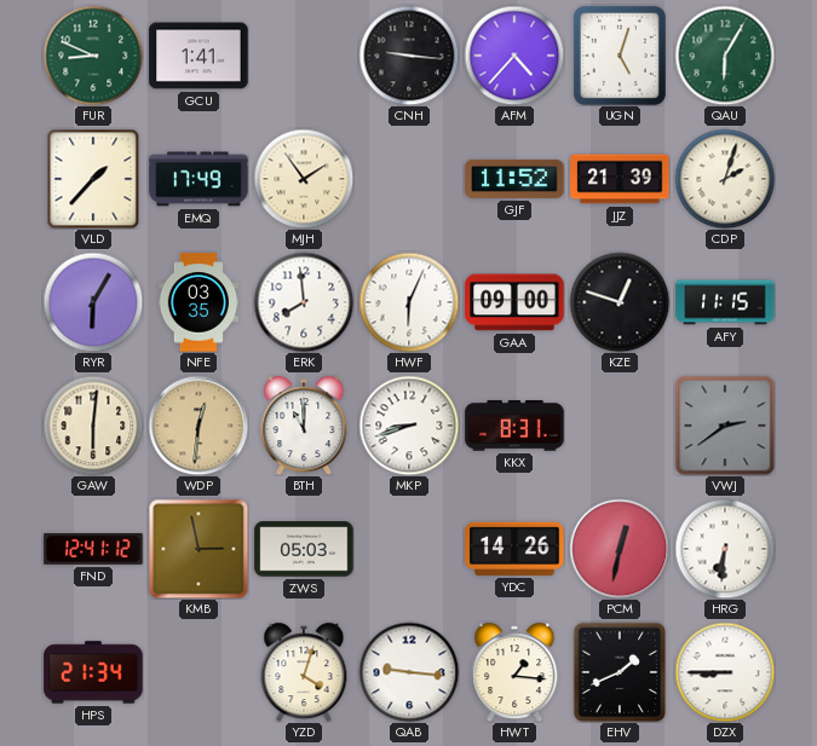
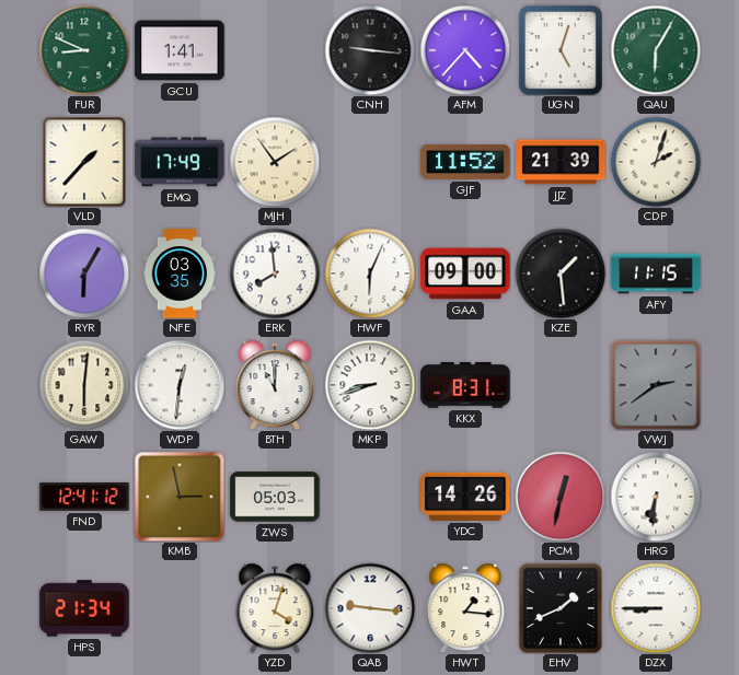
KZE: 12:48 -> 1:29 (561, 274)
WDP dial: champagne -> white (180, 385)
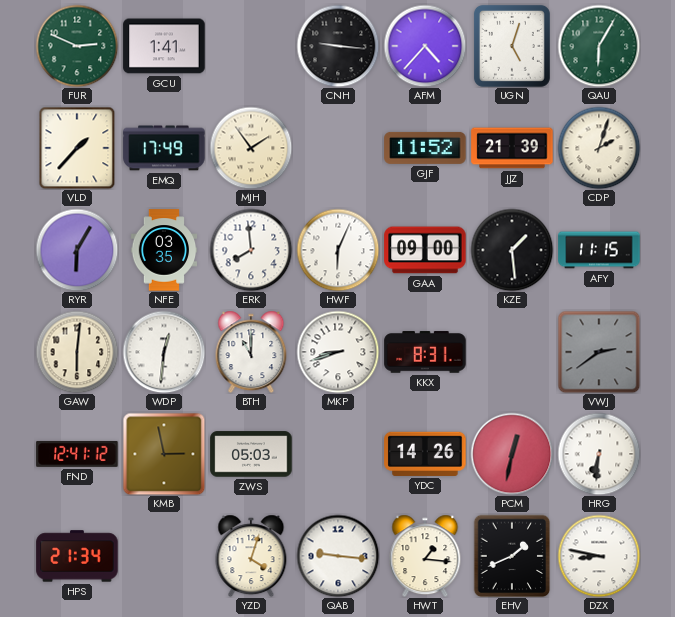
FUR: 8:49 -> 2:49 (77, 46)
DZX: 8:45 -> 8:47 (599, 556)
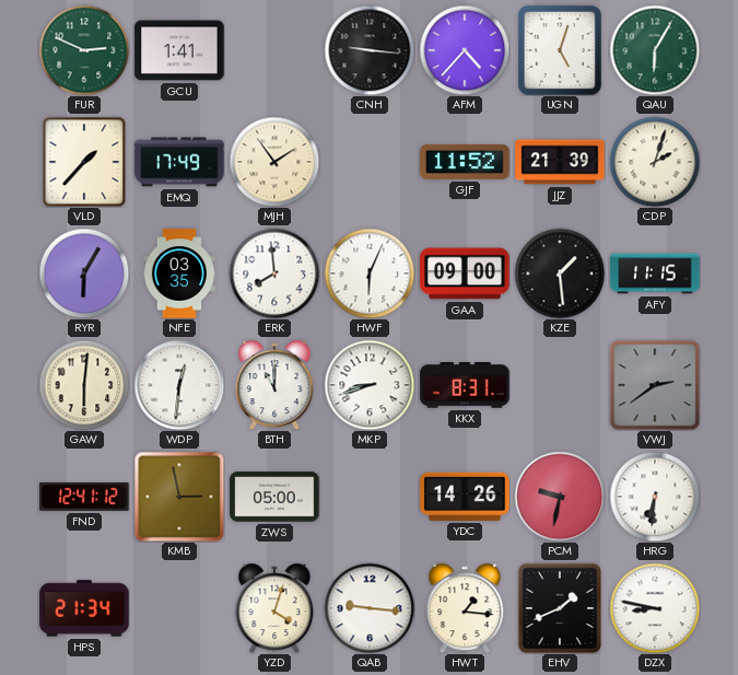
ZWS: 05:03 -> 05:00 (274, 497)
PCM: 12:32 -> 9:32 (560, 497)
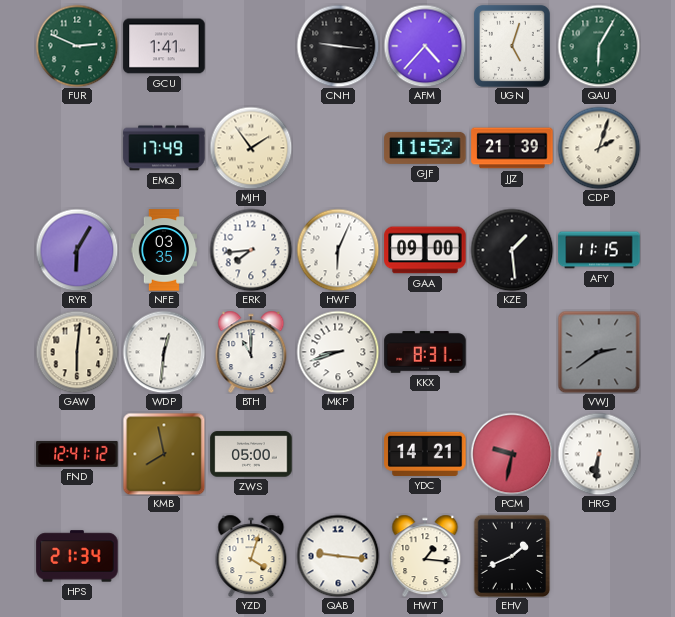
VLD: 1:37 -> none (84, 162)
ERK: 7:59 -> 7:44 (251, 250)
KMB: 2:58 -> 7:58 (164, 454)
YDC: 14:26 -> 14:21 (425, 454)
DZX: 8:47 -> none (655, 608)
